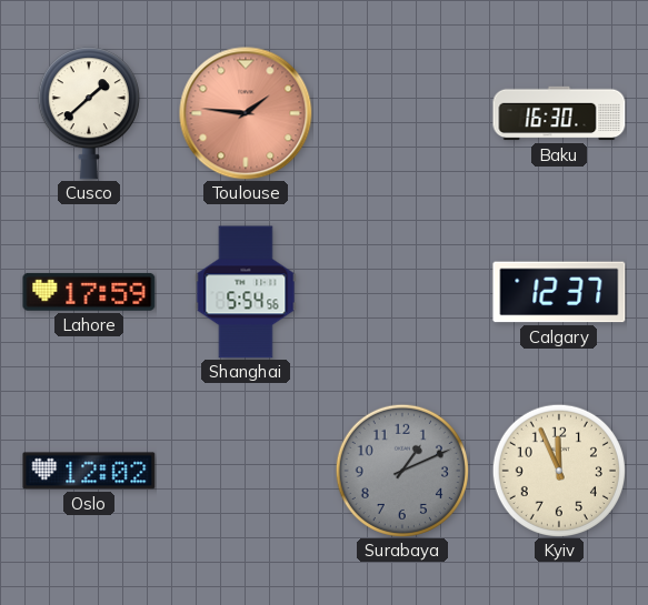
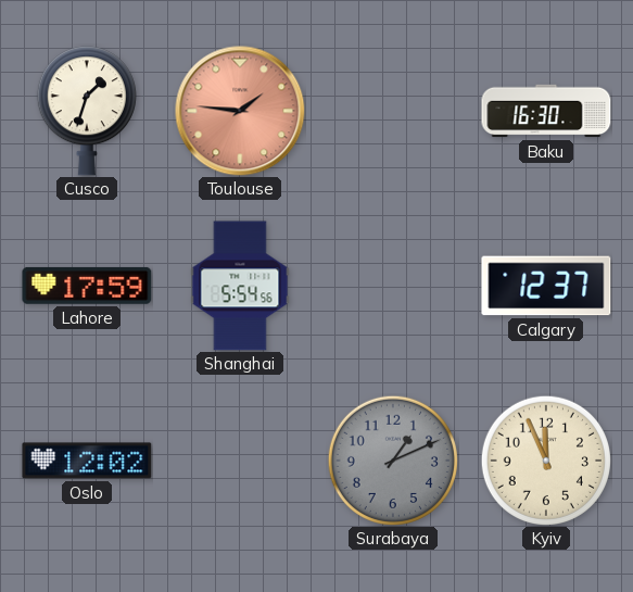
Cusco: 1:38 -> 1:33 (87, 111)
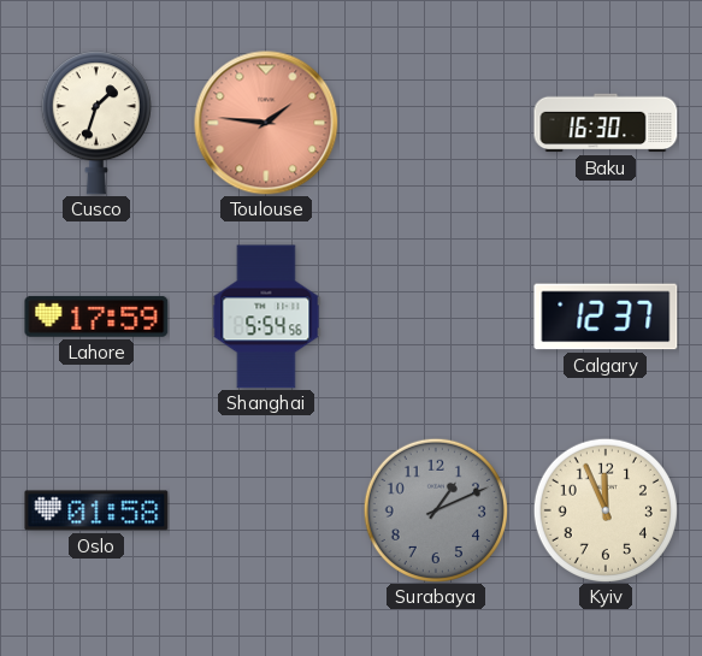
Oslo: 12:02 -> 01:58 (96, 510)
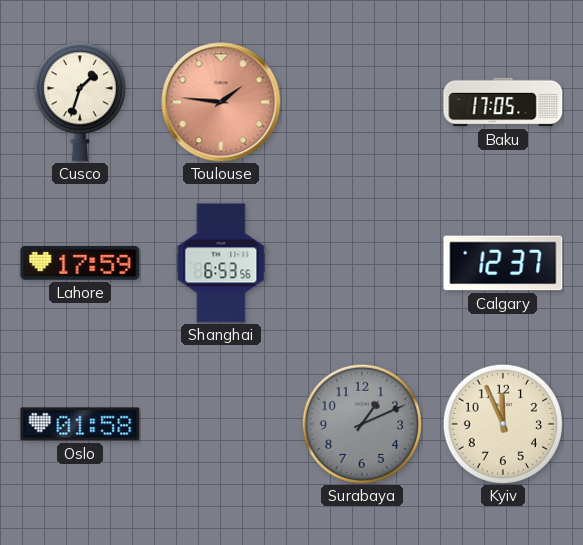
Baku: 16:30 -> 17:05 (503, 102)
Shanghai: 5:54 -> 6:53 (221, 263)
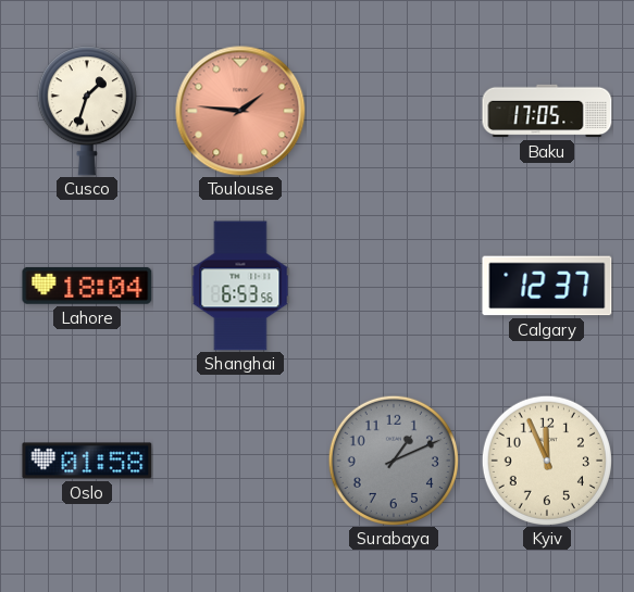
Lahore: 17:59 -> 18:04 (87, 286)
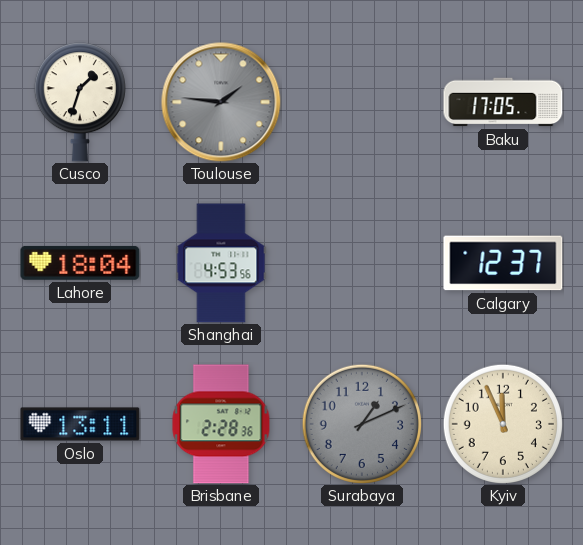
Toulouse dial: salmon -> grey (221, 102)
Shanghai: 6:53 -> 4:53 (221, 263)
Oslo: 01:58 -> 13:11 (80, 424)
Brisbane: none -> 2:28 (221, 424)
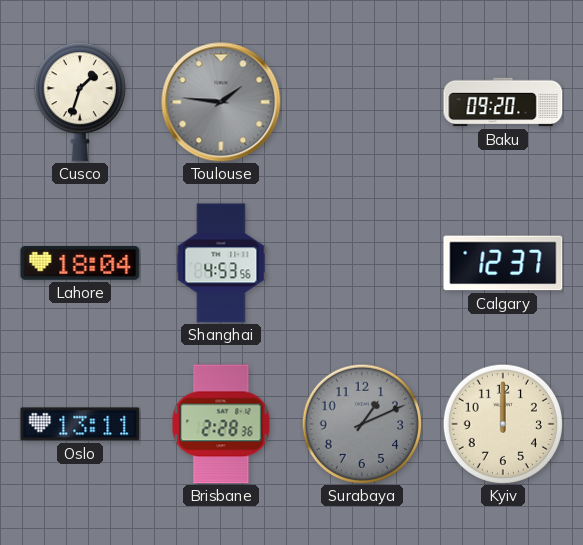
Baku: 17:05 -> 09:20 (503, 102)
Kyiv: 11:56 -> 12:00 (503, 424)
